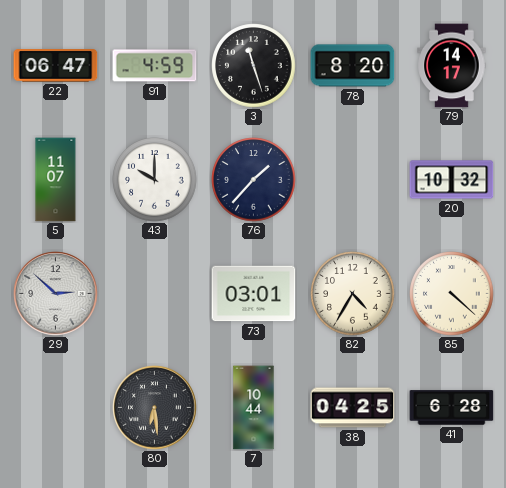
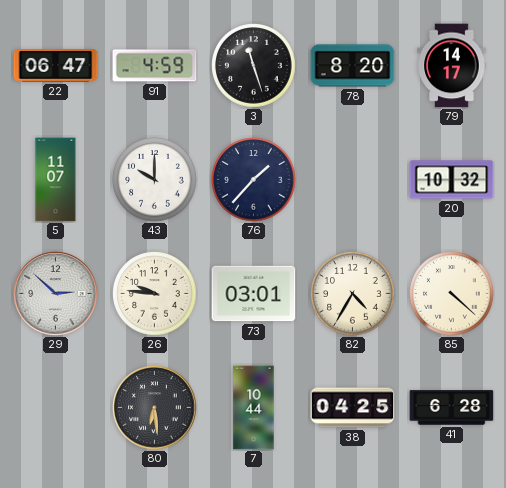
26: none -> 9:46 (155, 294)
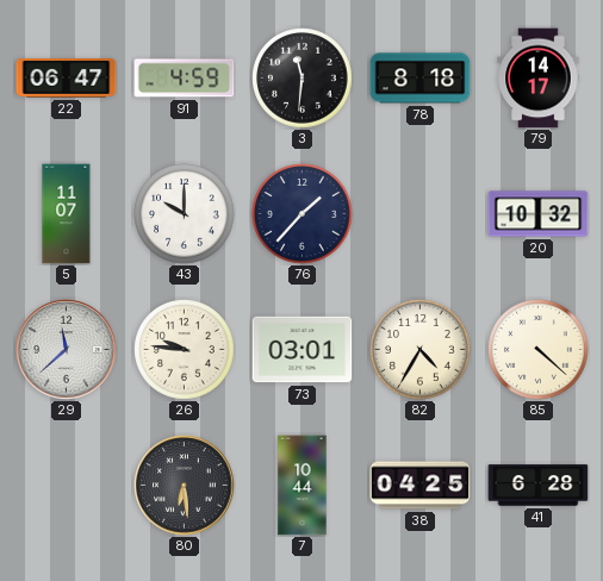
3: 11:27 -> 11:31 (303, 79)
78: 8:20 -> 8:18 (421, 79)
29: 2:52 -> 11:38 (67, 350)
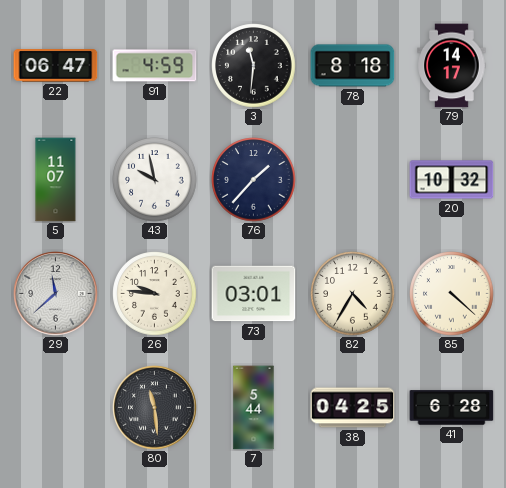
43: 10:00 -> 9:58 (155, 180)
80: 6:29 -> 11:29 (155, 408)
7: 10:44 -> 5:44 (254, 408)
